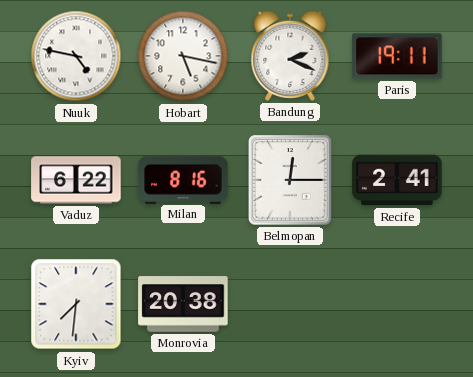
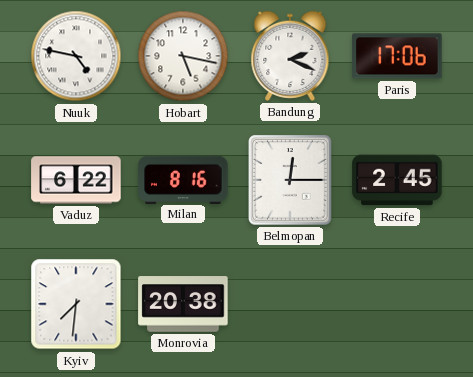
Paris: 19:11 -> 17:06 (397, 56)
Recife: 2:41 -> 2:45 (397, 180)
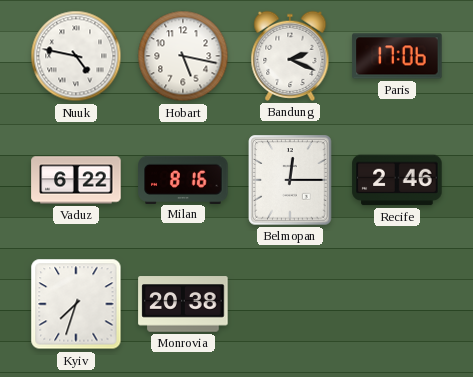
Recife: 2:45 -> 2:46 (397, 180)
Kyiv: 7:31 -> 7:33 (76, 304)
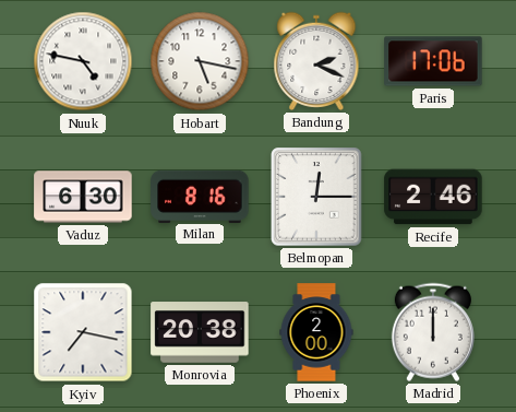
Vaduz: 6:22 -> 6:30 (83, 197)
Kyiv: 7:33 -> 7:17 (83, 332)
Phoenix: none -> 2:00 (316, 332)
Madrid: none -> 12:00 (433, 332)
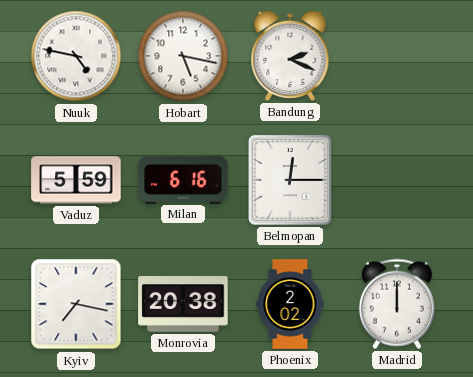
Paris: 17:06 -> none (433, 61)
Vaduz: 6:30 -> 5:59 (76, 180)
Milan: 8:16 -> 6:16 (183, 179)
Recife: 2:46 -> none (433, 197)
Phoenix: 2:00 -> 2:02 (290, 304)
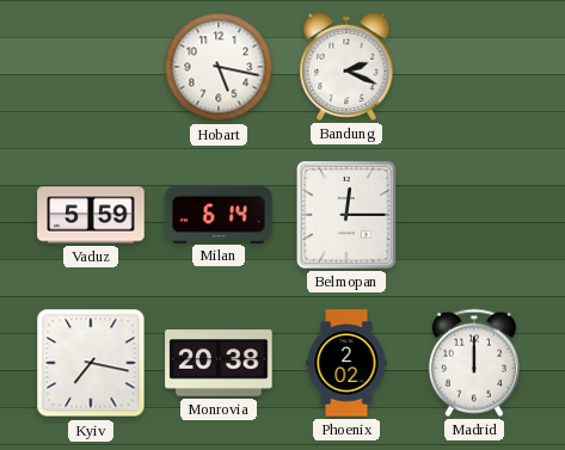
Nuuk: 4:47 -> none (76, 56)
Milan: 6:16 -> 6:14 (219, 214)
